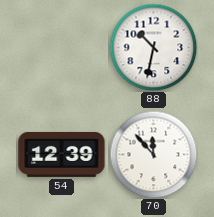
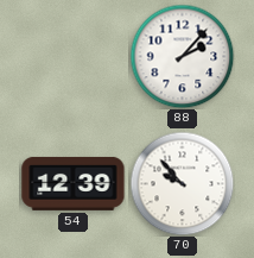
88: 10:32 -> 2:07 (182, 56)
70: 11:53 -> 9:53 (182, 183)
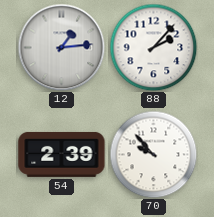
12: none -> 1:14 (61, 47)
54: 12:39 -> 2:39 (62, 154)
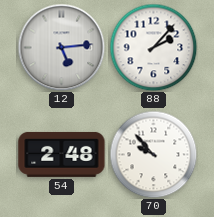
12: 1:14 -> 5:14 (61, 47)
54: 2:39 -> 2:48 (62, 154)
